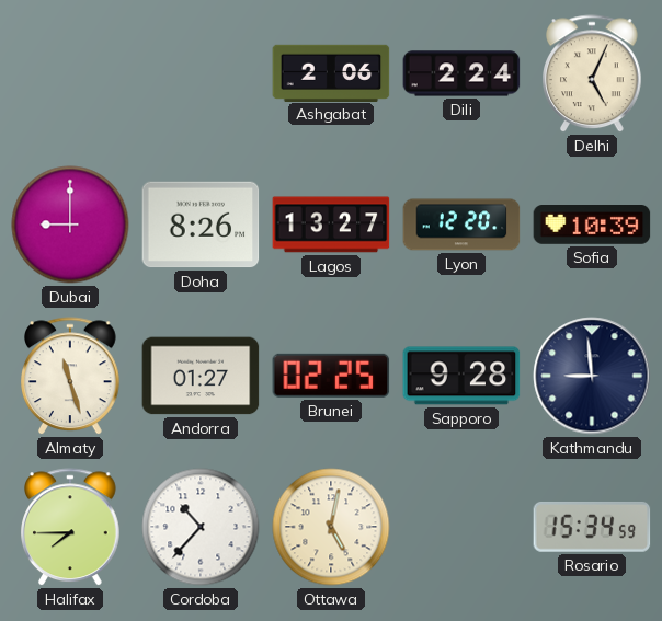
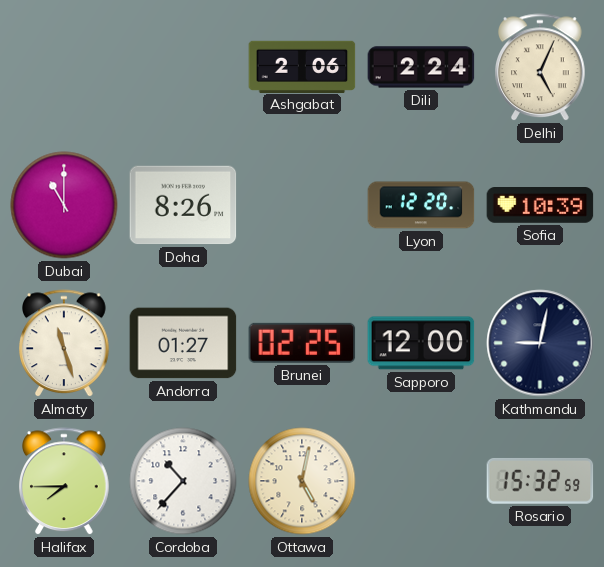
Dubai: 9:00 -> 11:00 (64, 205)
Lagos: 13:27 -> none (331, 225)
Sapporo: 9:28 -> 12:00 (421, 343)
Kathmandu: 8:59 -> 9:02 (540, 343)
Rosario: 15:34 -> 15:32 (540, 481)
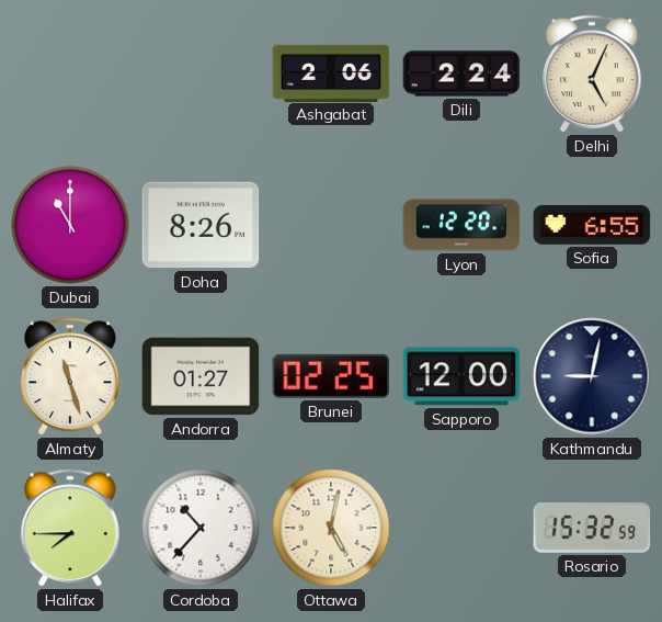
Sofia: 10:39 -> 6:55 (592, 226)
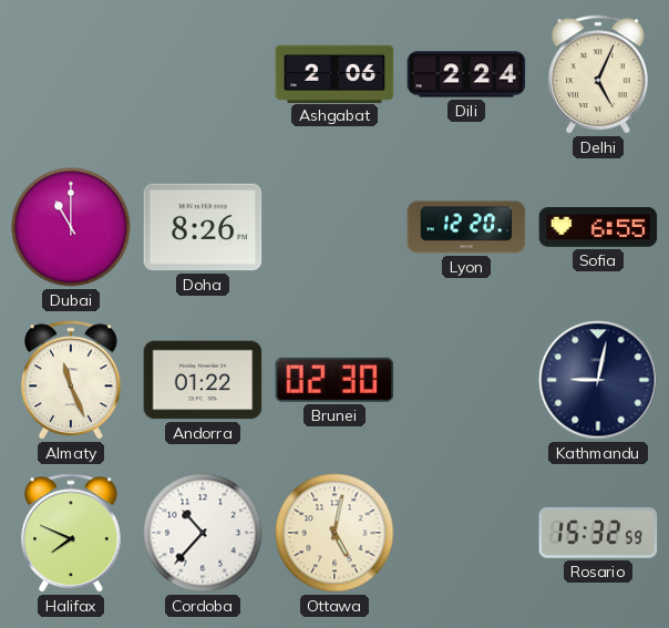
Almaty: 11:27 -> 11:26 (72, 381)
Andorra: 01:27 -> 01:22 (203, 380)
Brunei: 02:25 -> 02:30 (334, 380)
Sapporo: 12:00 -> none (461, 376)
Halifax: 7:45 -> 7:49 (72, 534)
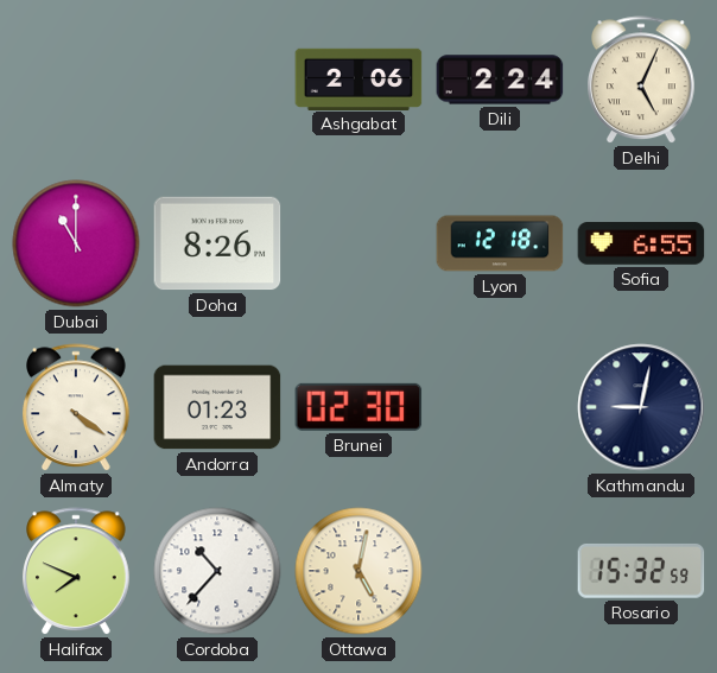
Lyon: 12:20 -> 12:18 (500, 243)
Almaty: 11:26 -> 4:21 (77, 408)
Andorra: 01:22 -> 01:23 (217, 407)
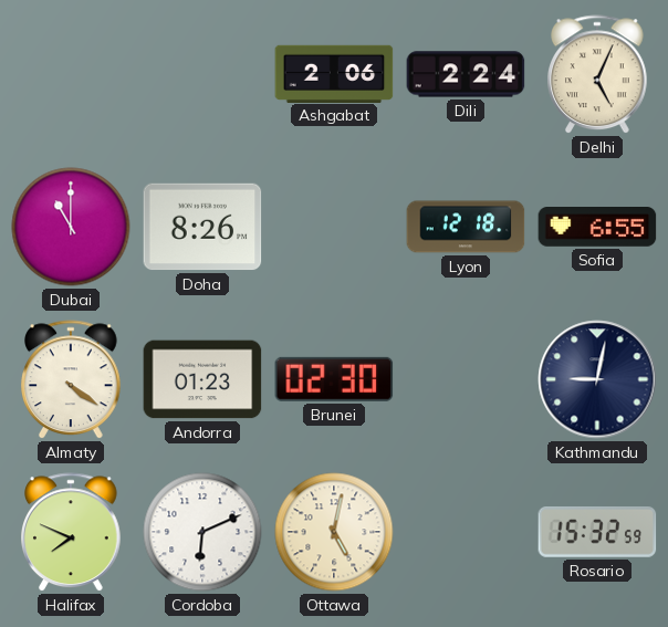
Cordoba: 10:37 -> 6:11 (202, 532)
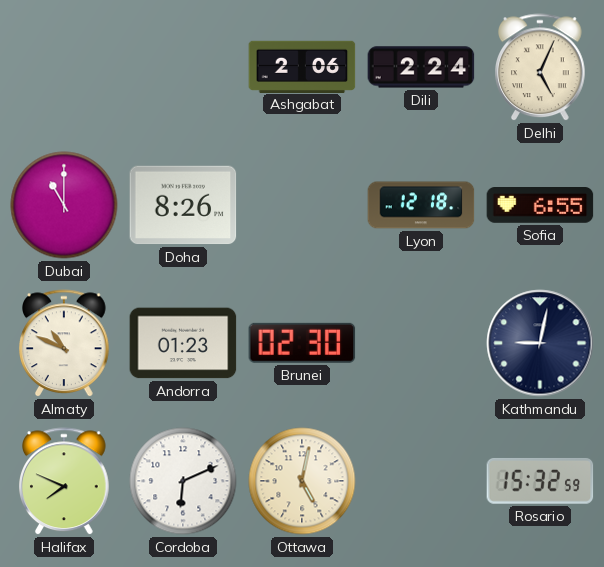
Almaty: 4:21 -> 10:49 (65, 344)
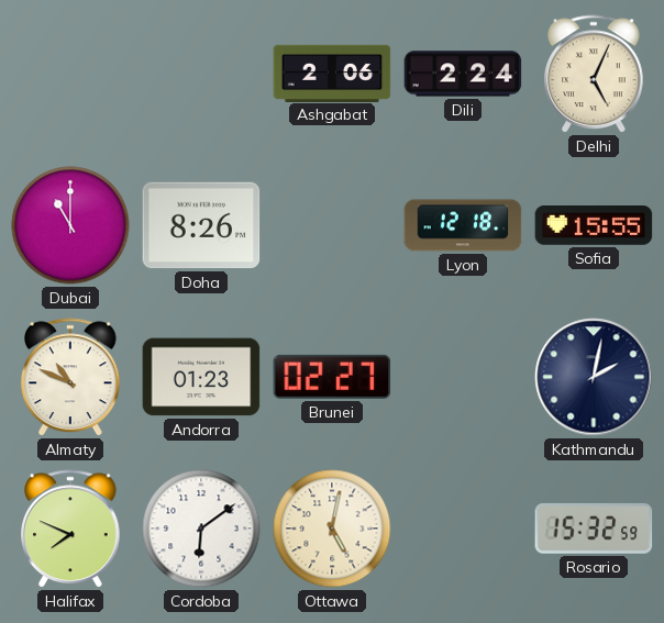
Sofia: 6:55 -> 15:55 (594, 226)
Brunei: 02:30 -> 02:27 (332, 377)
Kathmandu: 9:02 -> 2:02 (594, 377)
Cordoba: 6:11 -> 6:09 (201, 529)
